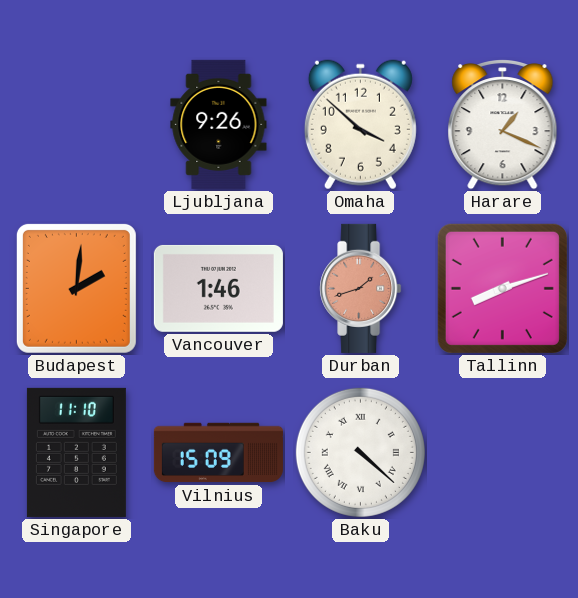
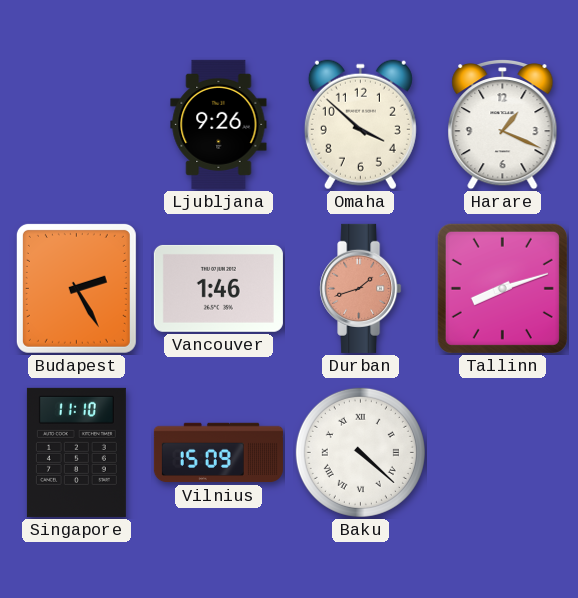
Budapest: 2:01 -> 2:25 (76, 288)
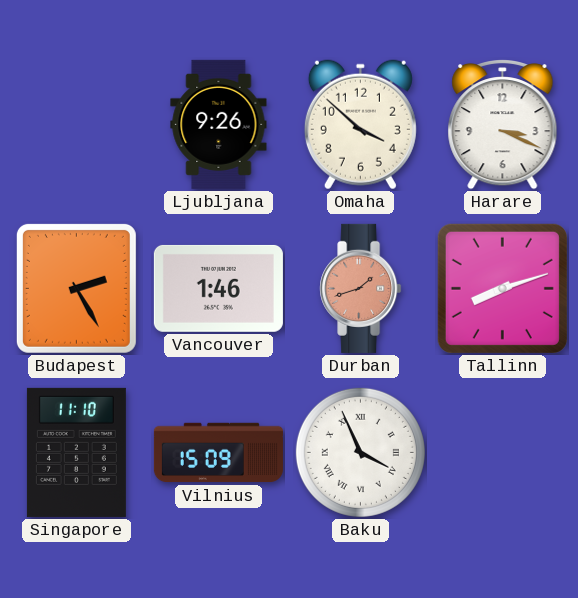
Harare: 1:19 -> 3:19 (503, 124)
Baku: 4:22 -> 3:56 (360, 452)
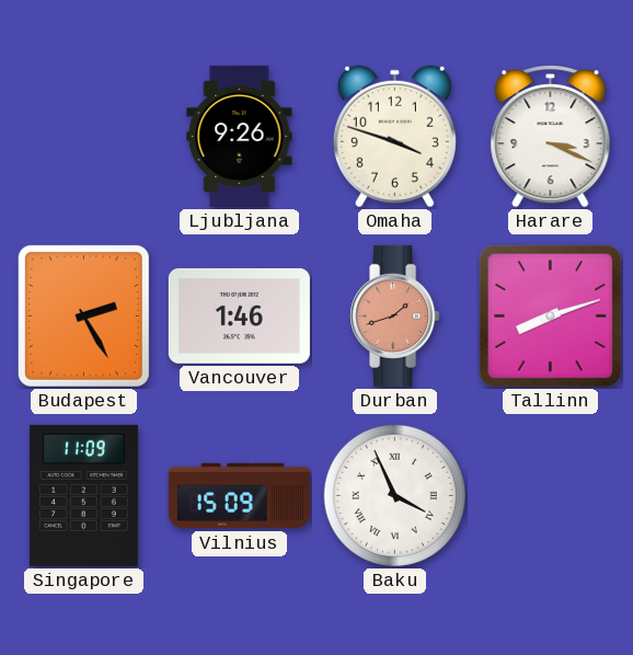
Omaha: 3:52 -> 3:48 (394, 137)
Singapore: 11:10 -> 11:09 (83, 495)
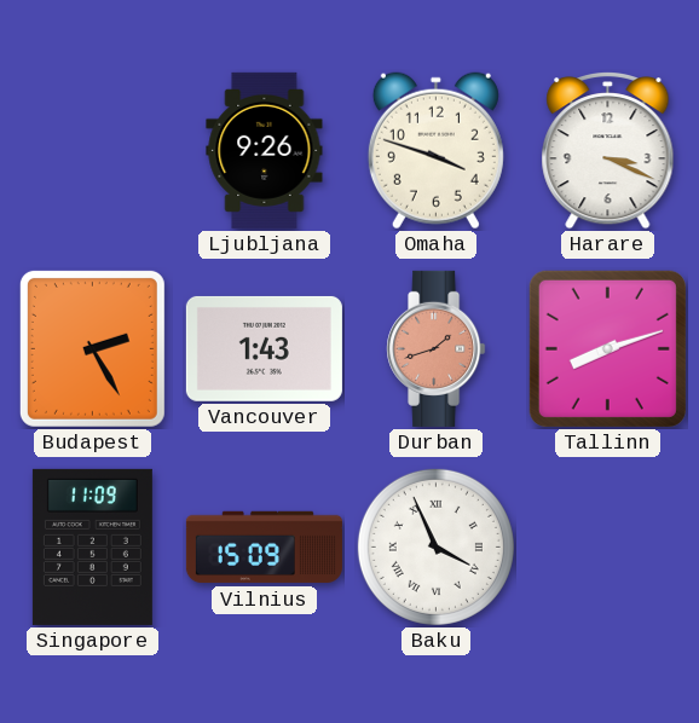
Vancouver: 1:46 -> 1:43 (264, 348)
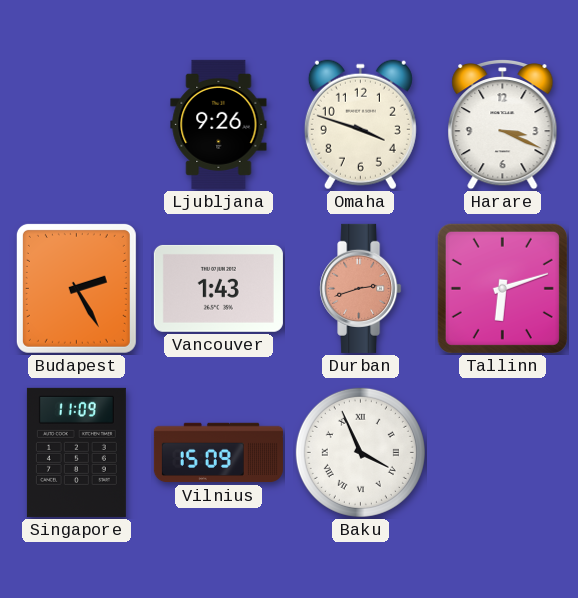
Durban: 1:42 -> 2:42 (361, 288)
Tallinn: 8:12 -> 6:12 (502, 288)
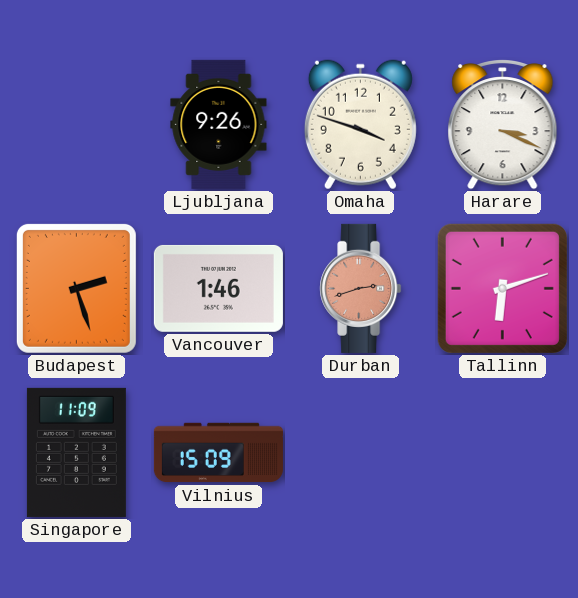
Budapest: 2:25 -> 2:27 (76, 288)
Vancouver: 1:43 -> 1:46 (218, 288)
Baku: 3:56 -> none (360, 452)
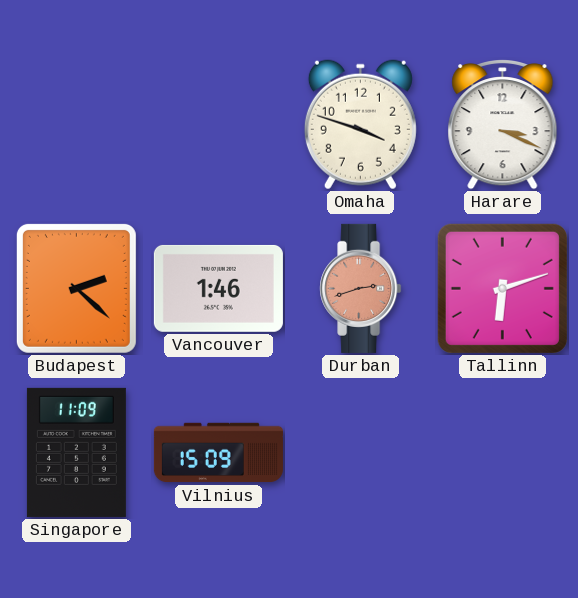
Ljubljana: 9:26 -> none (219, 124)
Budapest: 2:27 -> 2:22 (76, 288)
